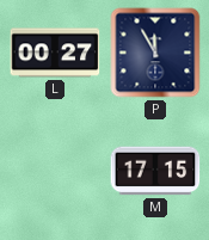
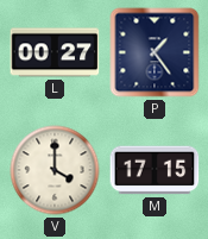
P: 11:55 -> 1:24 (155, 52)
V: none -> 4:00 (55, 170)
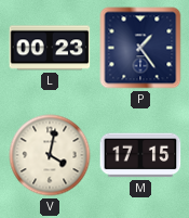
L: 00:27 -> 00:23 (50, 48)
V: 4:00 -> 4:02 (50, 155)
